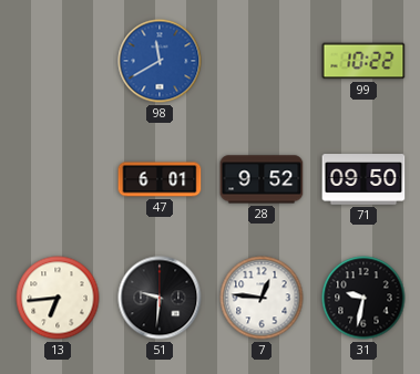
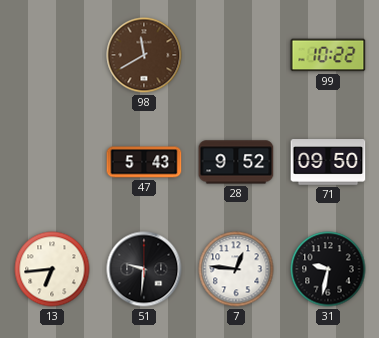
98 dial: blue -> brown (144, 55)
47: 6:01 -> 5:43 (144, 162)
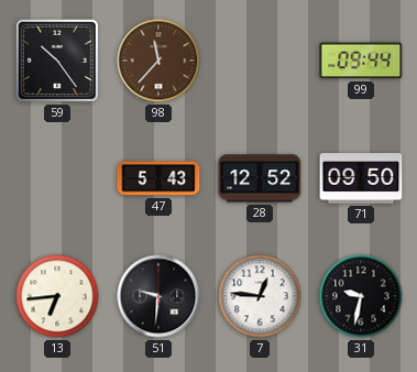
59: none -> 10:24 (57, 61)
98: 11:40 -> 11:37 (158, 61)
99: 10:22 -> 09:44 (361, 61)
28: 9:52 -> 12:52 (260, 178)
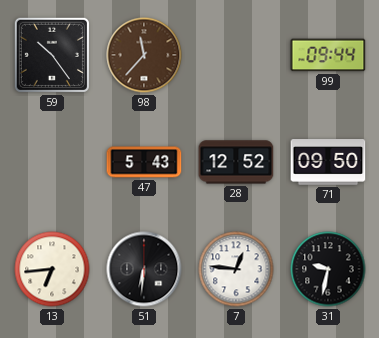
51: 9:31 -> 6:31 (144, 269)
